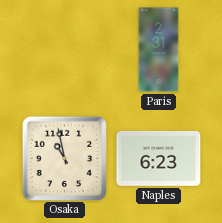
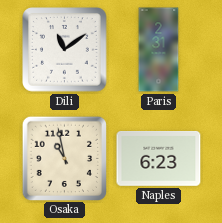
Dili: none -> 11:09 (65, 50)
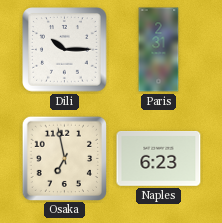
Dili: 11:09 -> 10:15 (65, 50)
Osaka: 10:58 -> 6:58 (64, 158)
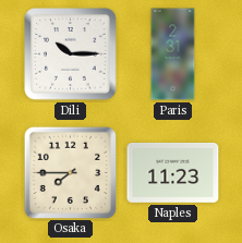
Osaka: 6:58 -> 7:45 (70, 172)
Naples: 6:23 -> 11:23 (173, 173)
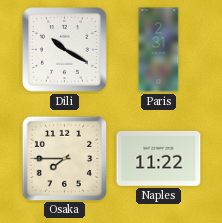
Dili: 10:15 -> 10:20 (65, 50)
Naples: 11:23 -> 11:22 (159, 159)
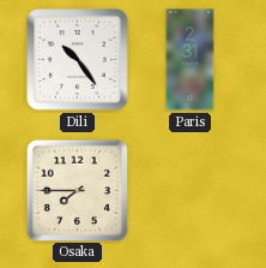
Dili: 10:20 -> 10:24 (78, 60)
Naples: 11:22 -> none (159, 159)
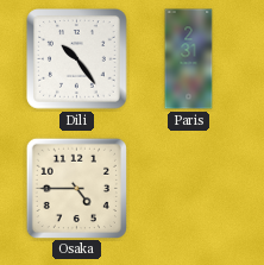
Osaka: 7:45 -> 4:45 (76, 188)
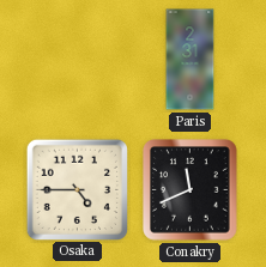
Dili: 10:24 -> none (77, 59)
Conakry: none -> 11:41 (191, 190)
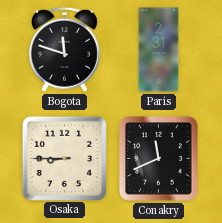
Bogota: none -> 11:48 (64, 49)
Osaka: 4:45 -> 8:45 (64, 158)
